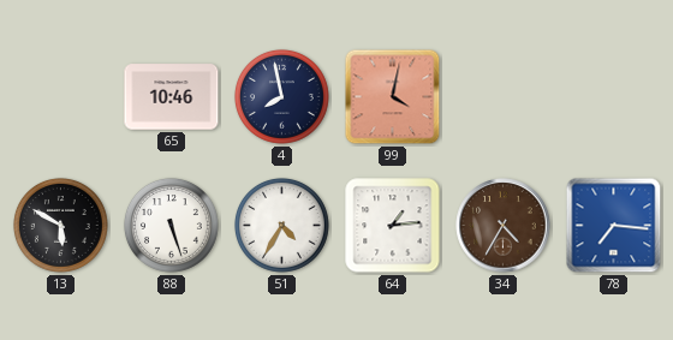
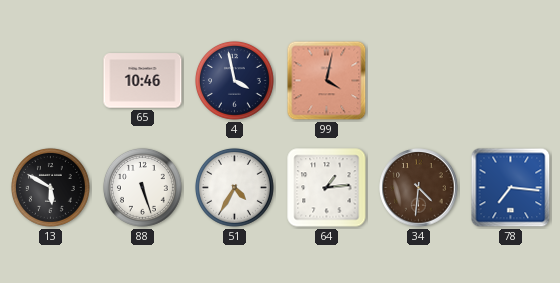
4: 7:58 -> 3:58 (234, 80)
34: 4:35 -> 4:31 (419, 188)
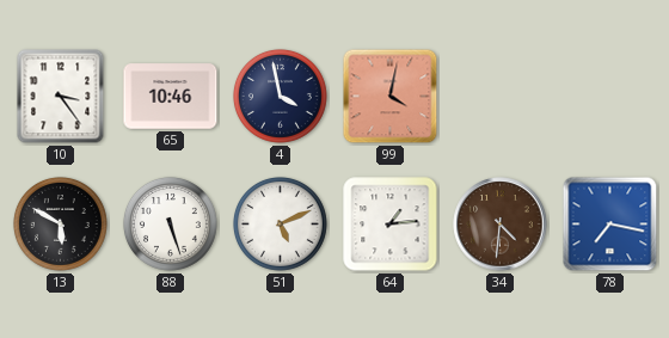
10: none -> 3:24 (61, 97)
51: 4:35 -> 5:11 (280, 223)
78: 7:16 -> 7:17 (610, 225)
